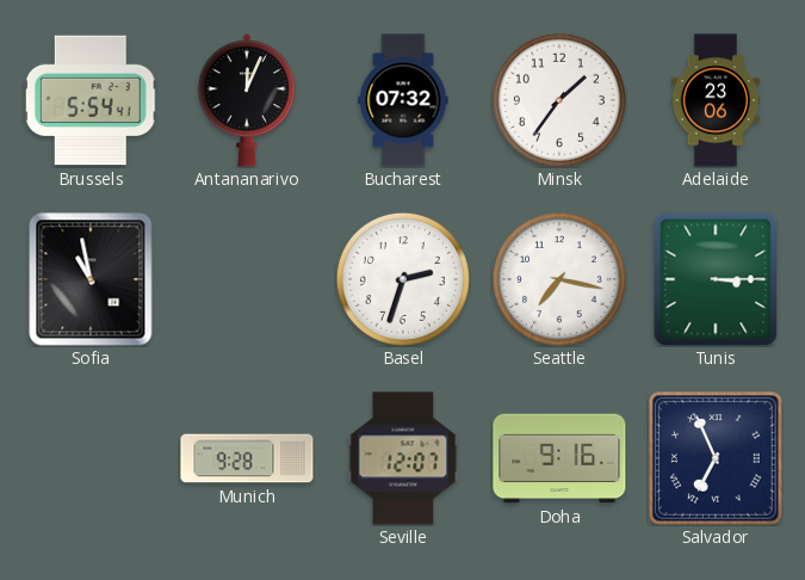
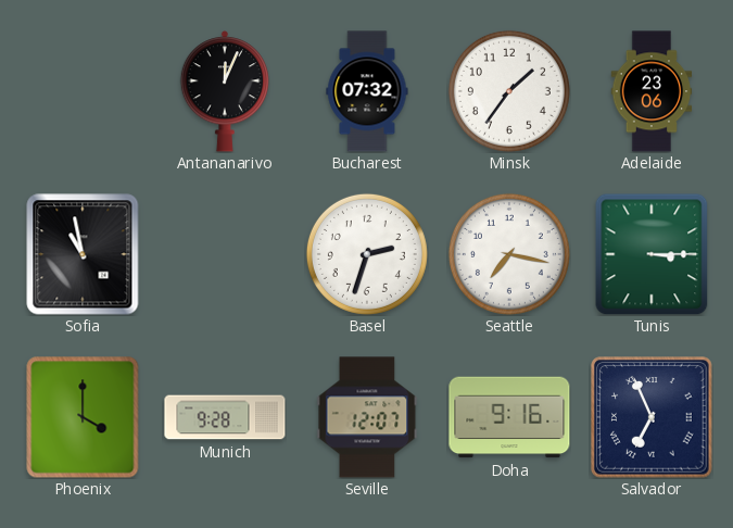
Brussels: 5:54 -> none (91, 100)
Phoenix: none -> 4:00 (83, 417)
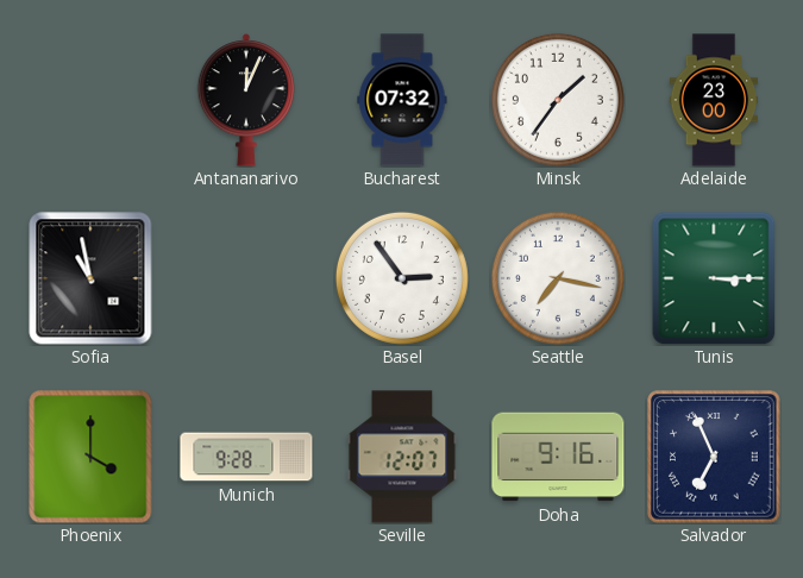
Adelaide: 23:06 -> 23:00 (714, 100)
Basel: 2:33 -> 2:54 (402, 278)
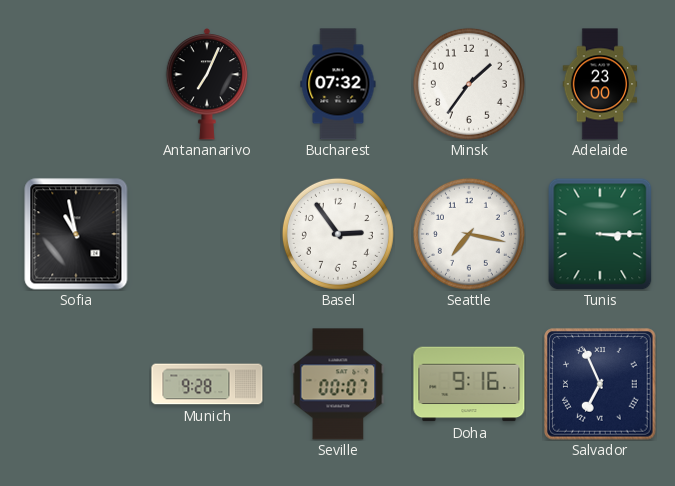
Antananarivo: 12:04 -> 7:04 (207, 84)
Phoenix: 4:00 -> none (90, 457)
Seville: 12:07 -> 00:07 (338, 384)
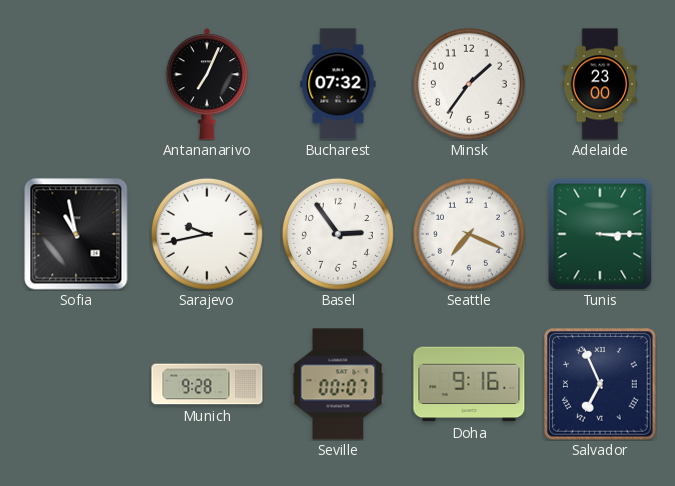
Sarajevo: none -> 9:43 (207, 234)
Seattle: 7:17 -> 7:19 (469, 234)
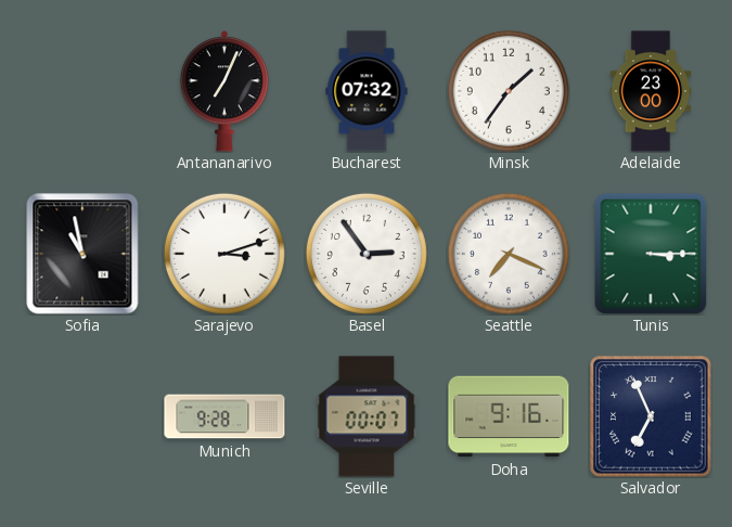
Sarajevo: 9:43 -> 3:12 (224, 254)
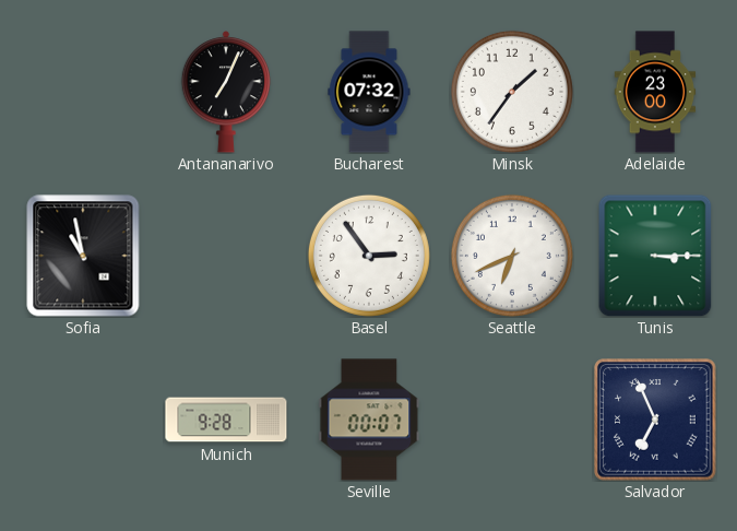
Sarajevo: 3:12 -> none (224, 254)
Seattle: 7:19 -> 6:41 (512, 256)
Doha: 9:16 -> none (509, 416)
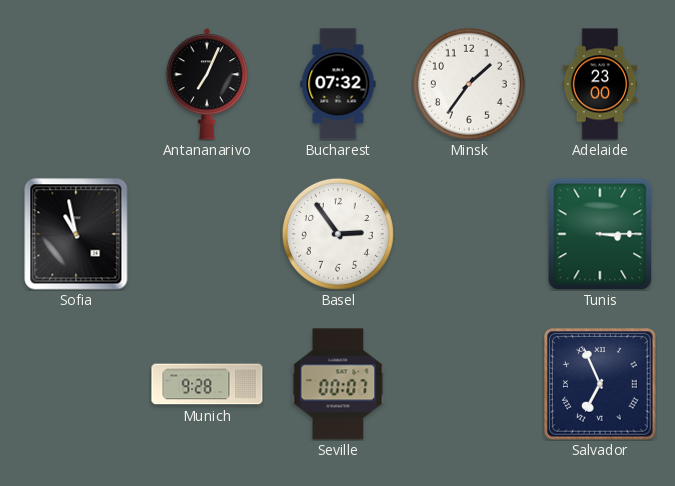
Seattle: 6:41 -> none (512, 256)
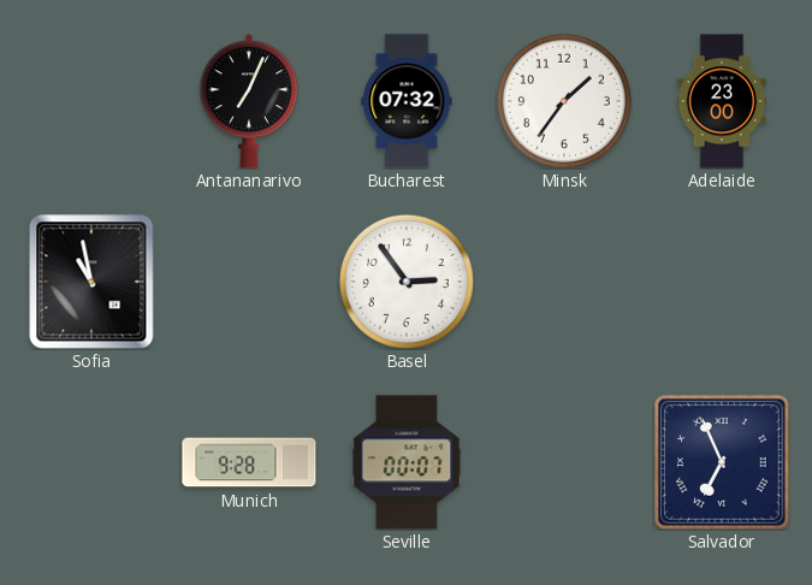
Tunis: 3:15 -> none (600, 234)
